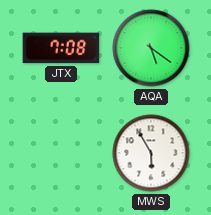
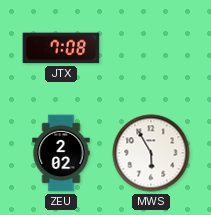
AQA: 5:21 -> none (151, 48)
ZEU: none -> 2:02 (61, 153)
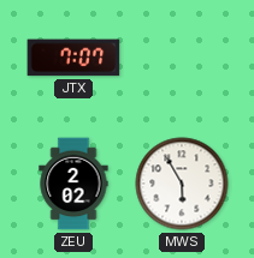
JTX: 7:08 -> 7:07 (73, 58)
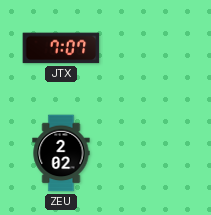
MWS: 5:55 -> none (182, 184)
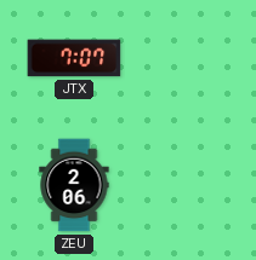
ZEU: 2:02 -> 2:06 (74, 185)
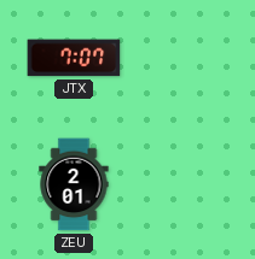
ZEU: 2:06 -> 2:01 (74, 184)
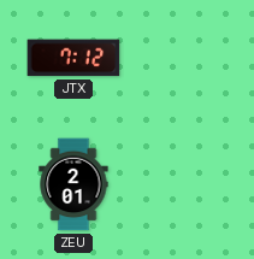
JTX: 7:07 -> 7:12 (73, 58)
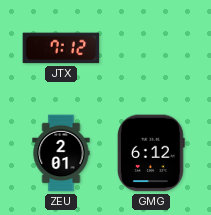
GMG: none -> 6:12 (151, 153)
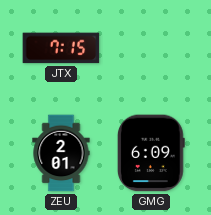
JTX: 7:12 -> 7:15 (61, 48)
GMG: 6:12 -> 6:09 (151, 153)
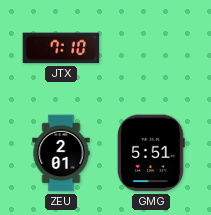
JTX: 7:15 -> 7:10 (61, 48)
GMG: 6:09 -> 5:51 (151, 153)
